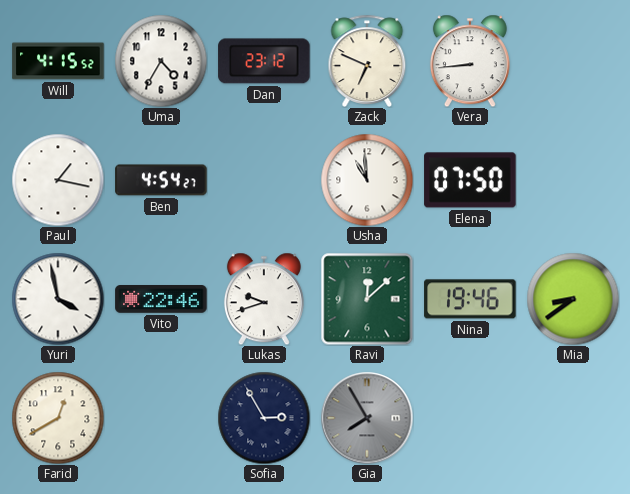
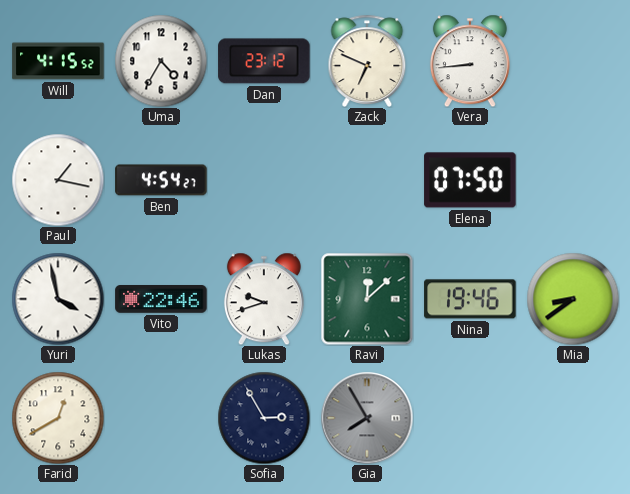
Usha: 10:59 -> none (367, 180)
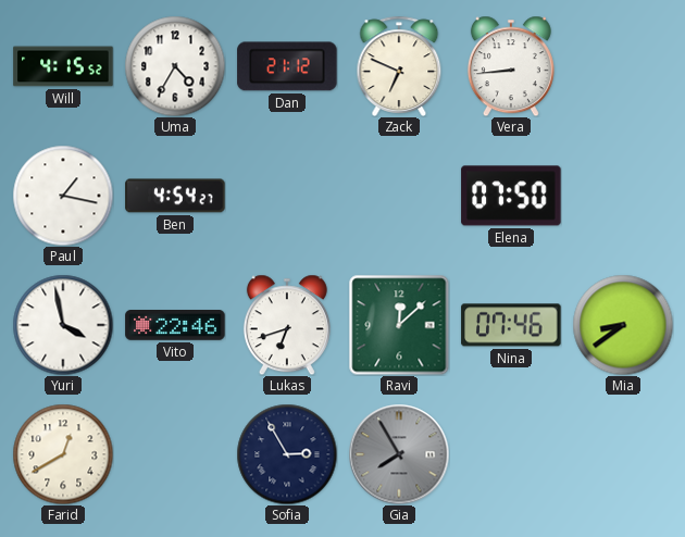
Dan: 23:12 -> 21:12 (287, 66)
Lukas: 9:42 -> 6:42 (287, 325)
Nina: 19:46 -> 07:46 (511, 325)
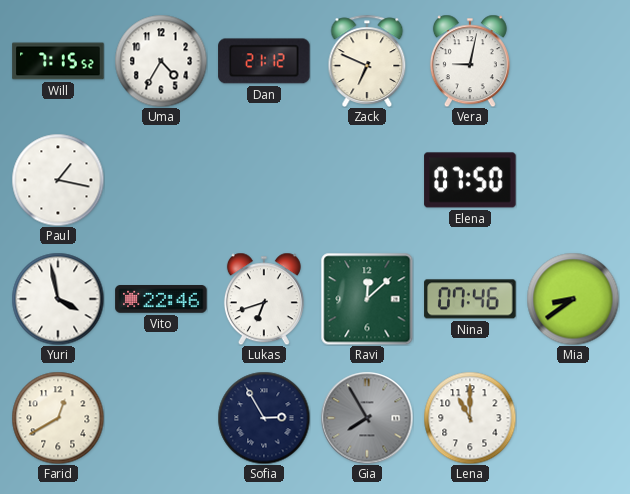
Will: 4:15 -> 7:15 (58, 61)
Vera: 8:44 -> 9:02 (470, 61)
Ben: 4:54 -> none (175, 196)
Lena: none -> 11:00 (470, 418)
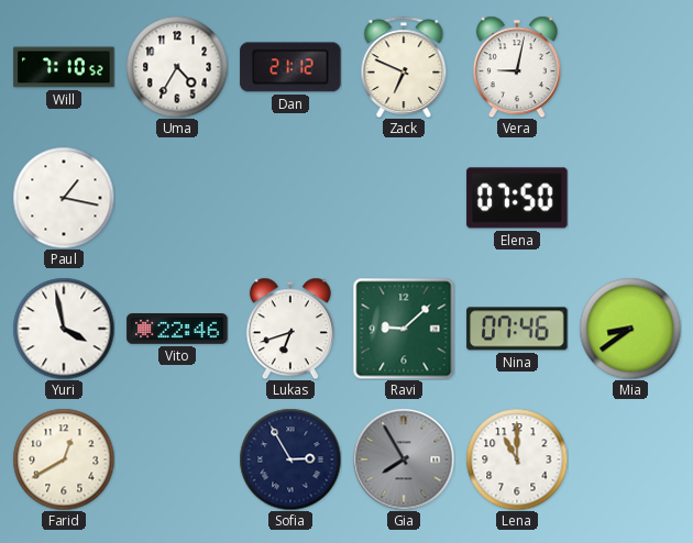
Will: 7:15 -> 7:10 (64, 67)
Ravi: 12:08 -> 9:08 (404, 329)
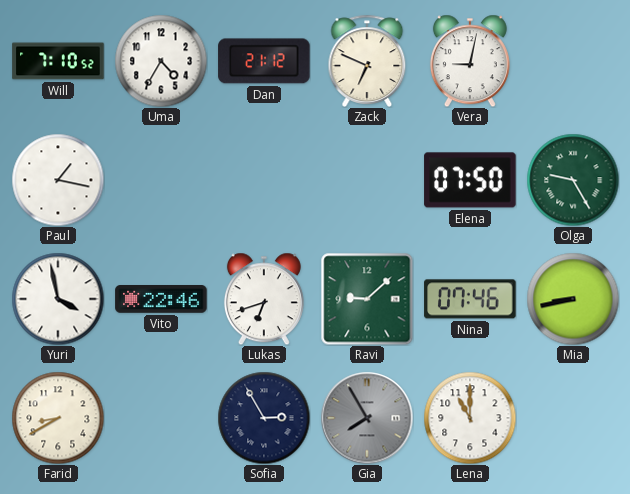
Olga: none -> 9:25 (573, 180)
Mia: 8:39 -> 8:43 (573, 299)
Farid: 12:40 -> 8:40 (58, 418)
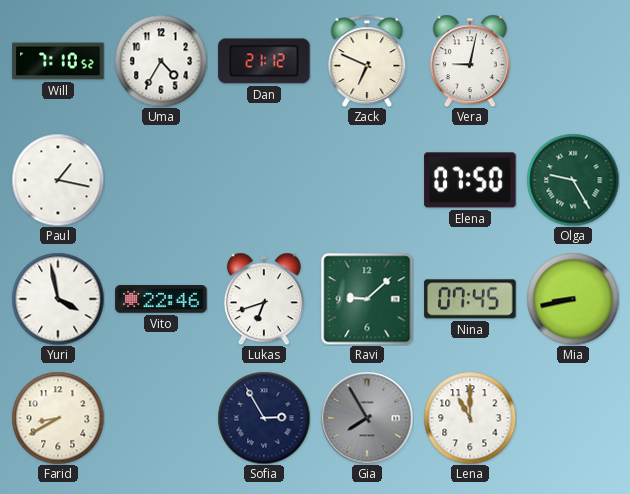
Nina: 07:46 -> 07:45 (470, 299)
